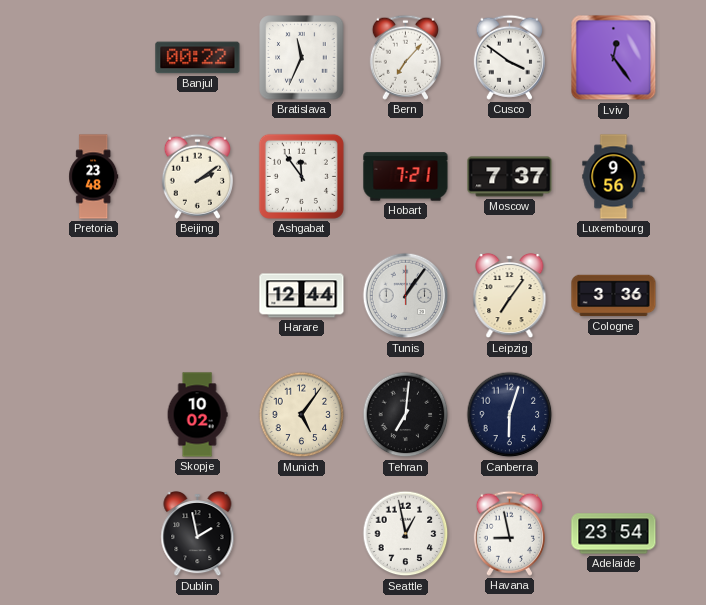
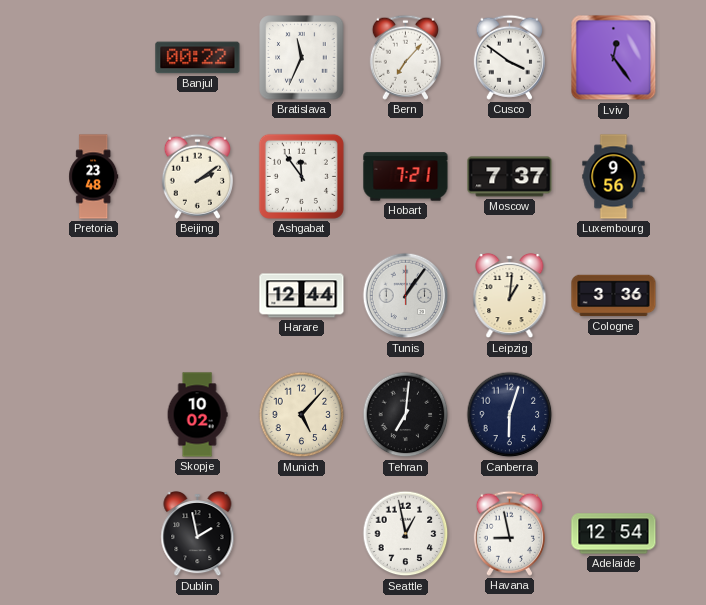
Leipzig: 7:06 -> 1:01 (510, 296)
Munich: 5:06 -> 5:07 (302, 415)
Adelaide: 23:54 -> 12:54 (614, 534)
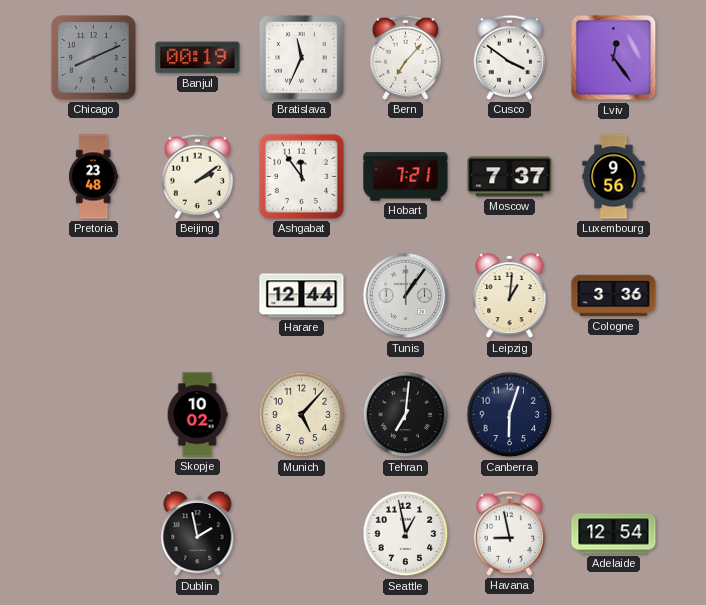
Chicago: none -> 8:11 (94, 58)
Banjul: 00:22 -> 00:19 (198, 58)
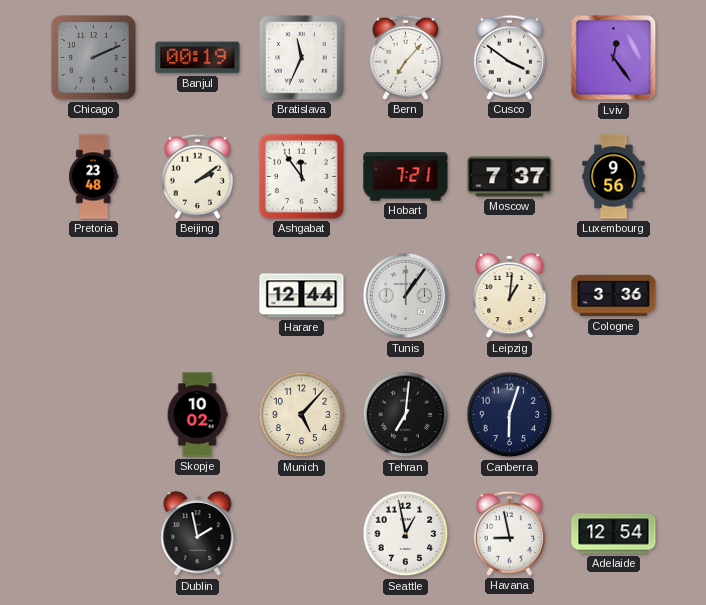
Chicago: 8:11 -> 2:11 (94, 58)
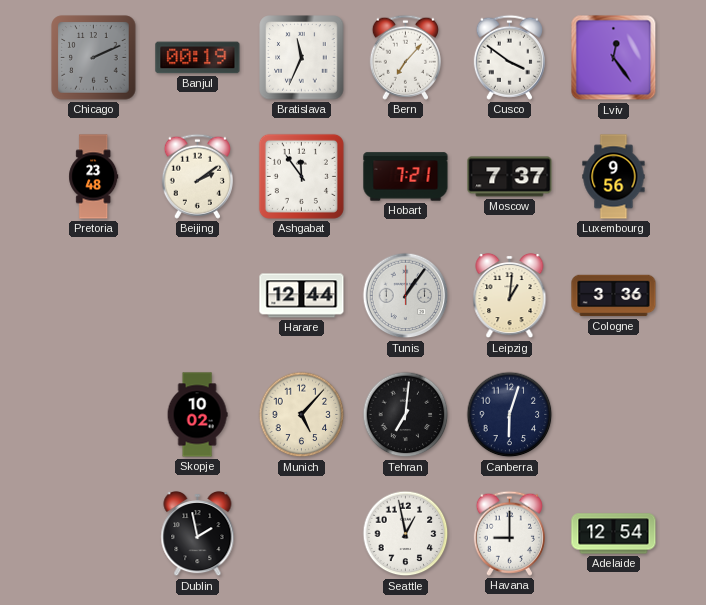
Havana: 8:58 -> 9:00 (509, 533)
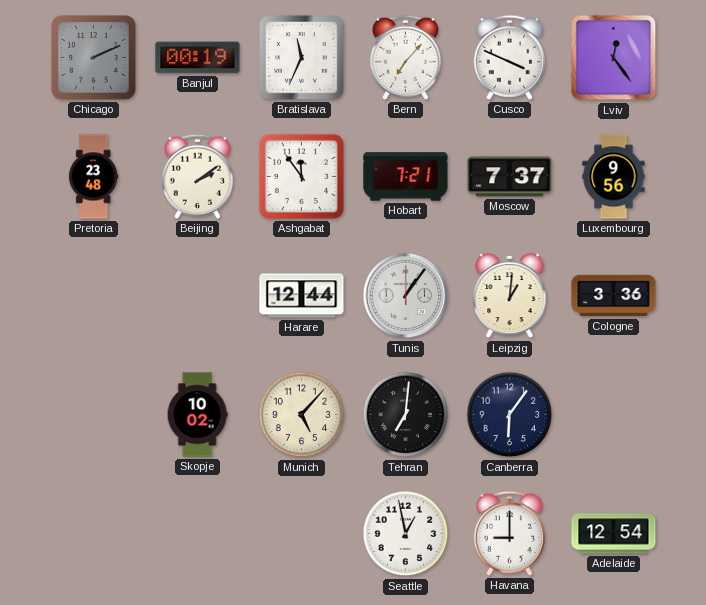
Cusco: 3:51 -> 3:49 (509, 57)
Canberra: 6:03 -> 6:06 (510, 415)
Dublin: 1:58 -> none (198, 534)
